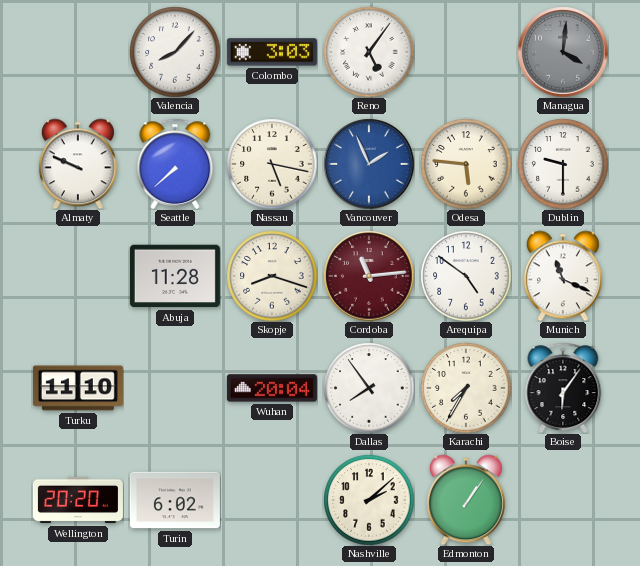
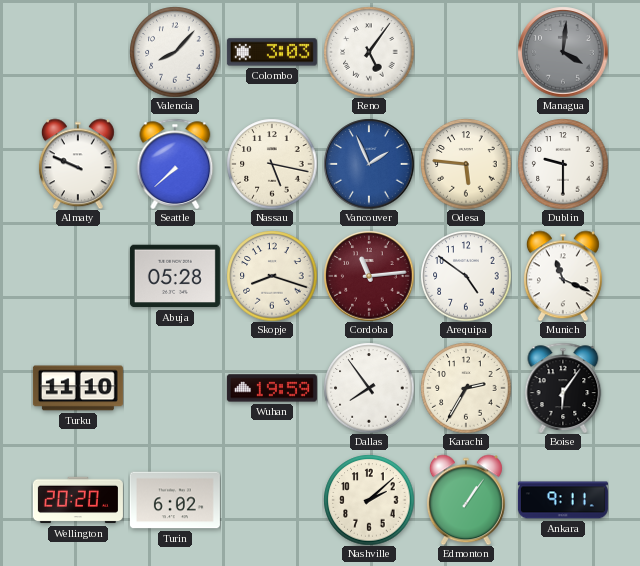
Abuja: 11:28 -> 05:28 (175, 276)
Wuhan: 20:04 -> 19:59 (272, 388)
Karachi: 7:35 -> 2:35 (466, 388)
Ankara: none -> 9:11 (563, 500)
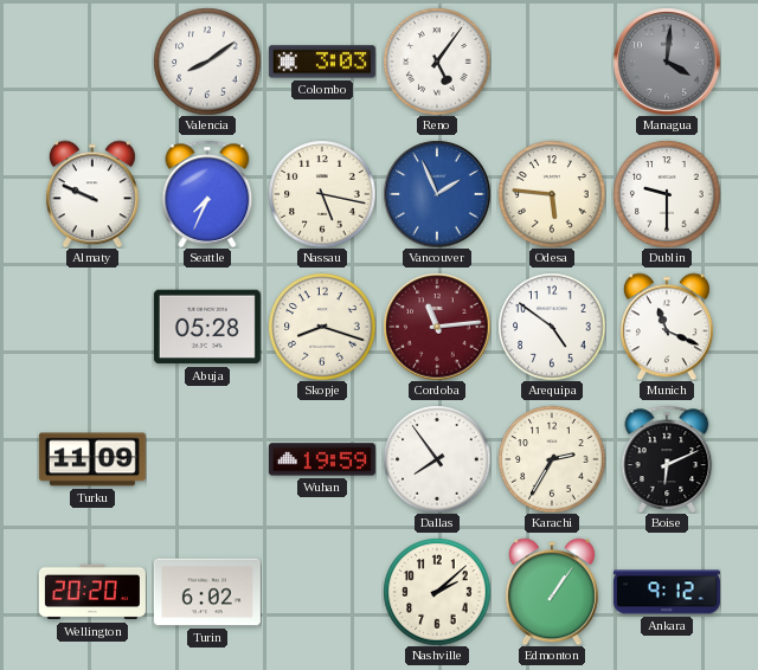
Valencia: 8:07 -> 8:09 (207, 62)
Seattle: 7:38 -> 7:34 (207, 193)
Turku: 11:10 -> 11:09 (92, 459)
Boise: 6:06 -> 6:11 (667, 458)
Ankara: 9:11 -> 9:12 (667, 592)
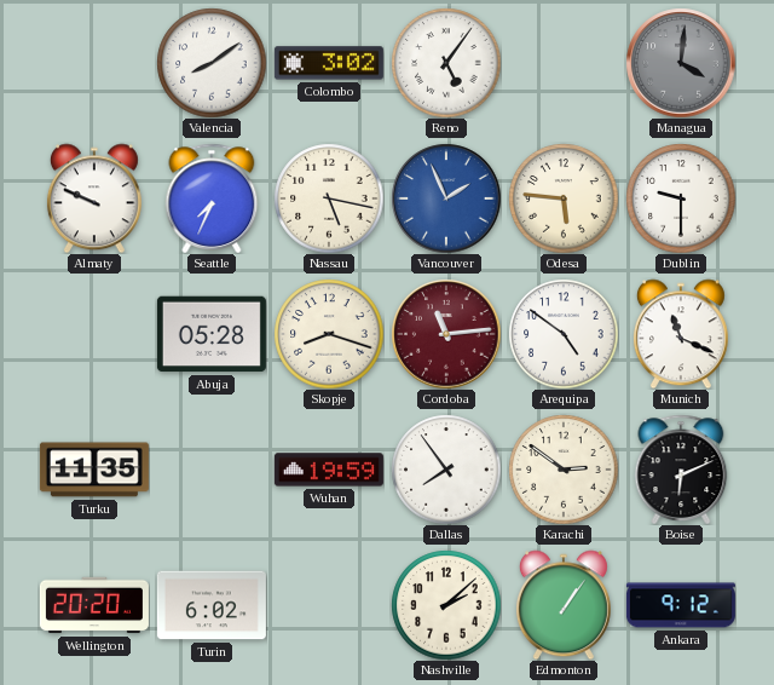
Colombo: 3:03 -> 3:02 (329, 63)
Turku: 11:09 -> 11:35 (94, 470)
Karachi: 2:35 -> 2:51 (564, 470)
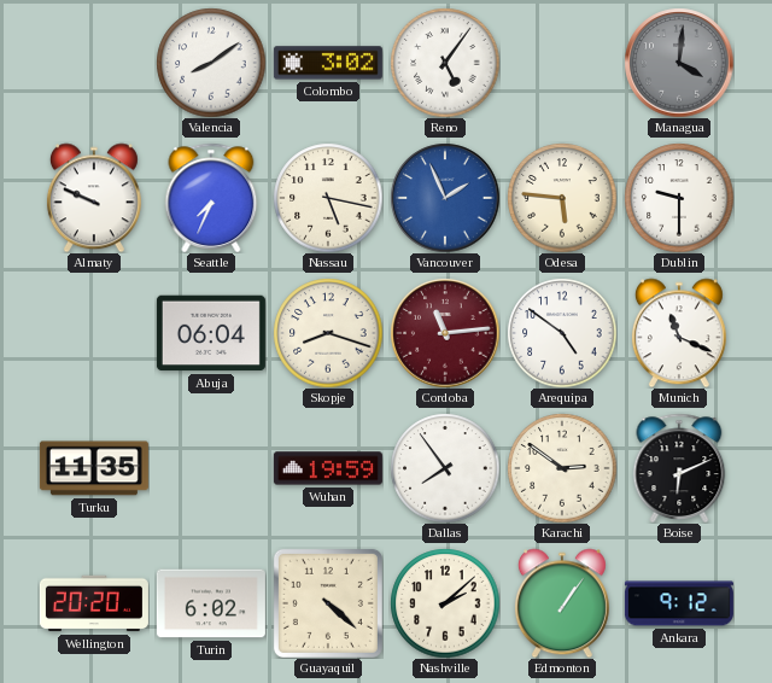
Abuja: 05:28 -> 06:04 (211, 333)
Guayaquil: none -> 4:22 (328, 603)
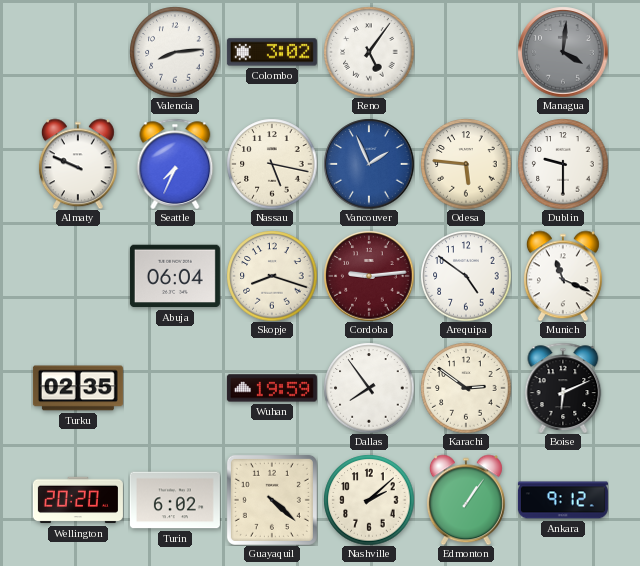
Valencia: 8:09 -> 8:14 (175, 52)
Cordoba: 11:14 -> 9:14 (369, 276)
Turku: 11:35 -> 02:35 (78, 388)
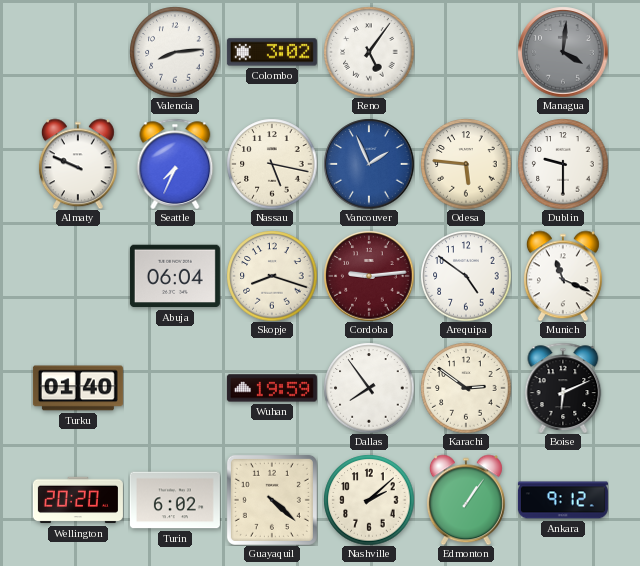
Turku: 02:35 -> 01:40 (78, 388)
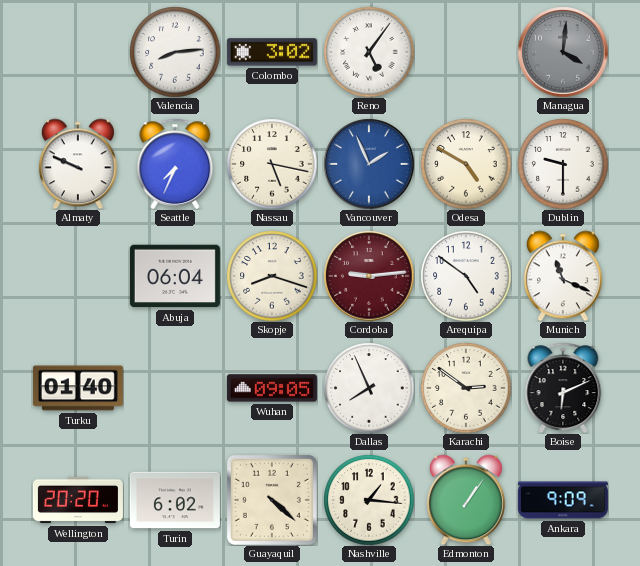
Odesa: 5:46 -> 4:50 (466, 164)
Wuhan: 19:59 -> 09:05 (272, 388)
Dallas: 7:54 -> 7:56 (369, 388)
Nashville: 2:08 -> 1:16 (369, 500)
Ankara: 9:12 -> 9:09 (563, 500)
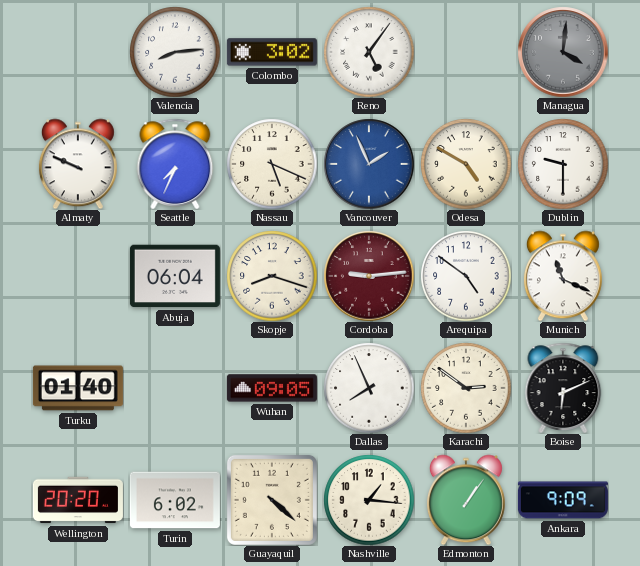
Nassau: 5:17 -> 5:19 (272, 164)
